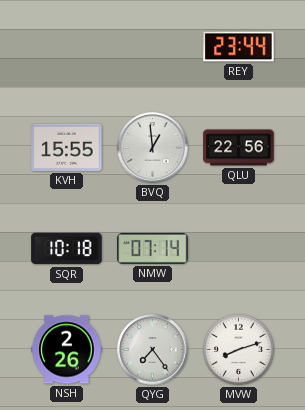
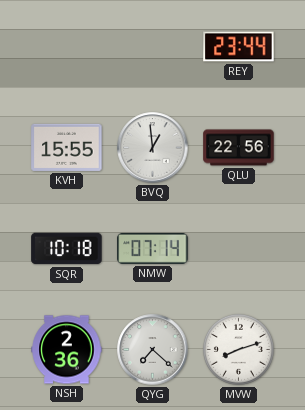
NSH: 2:26 -> 2:36 (67, 350)
QYG: 7:24 -> 7:22 (153, 350)
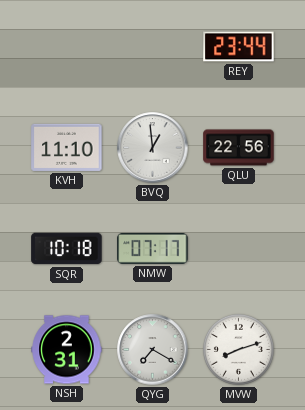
KVH: 15:55 -> 11:10 (67, 147)
NMW: 07:14 -> 07:17 (153, 248)
NSH: 2:36 -> 2:31 (67, 350)
QYG: 7:22 -> 7:20 (153, 350)
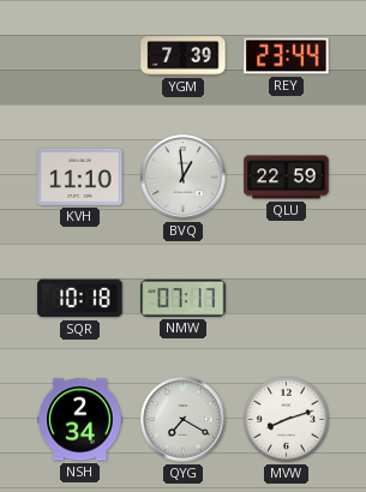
YGM: none -> 7:39 (184, 56)
QLU: 22:56 -> 22:59 (287, 178)
NSH: 2:31 -> 2:34 (80, 420)
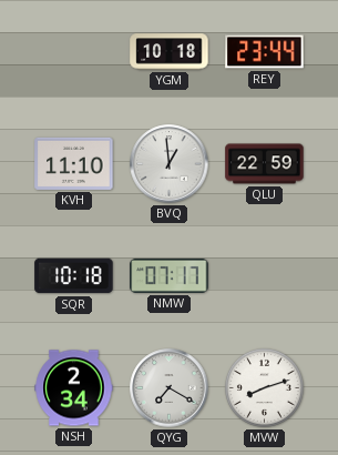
YGM: 7:39 -> 10:18 (170, 52)
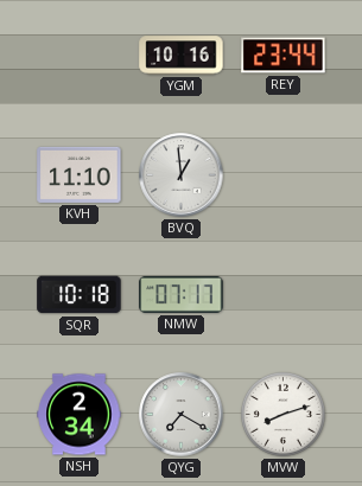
YGM: 10:18 -> 10:16 (182, 56)
QLU: 22:59 -> none (265, 164)
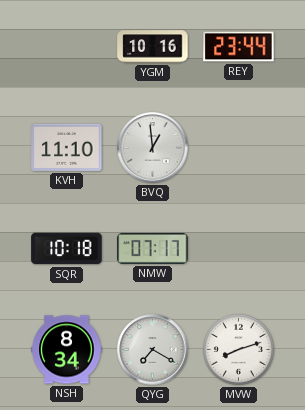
NSH: 2:34 -> 8:34 (67, 350)
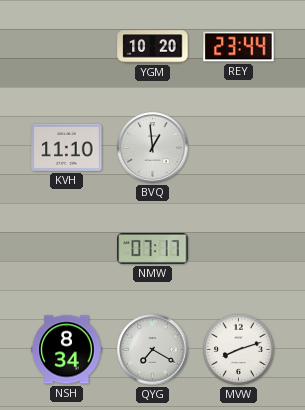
YGM: 10:16 -> 10:20 (153, 47)
SQR: 10:18 -> none (67, 249)
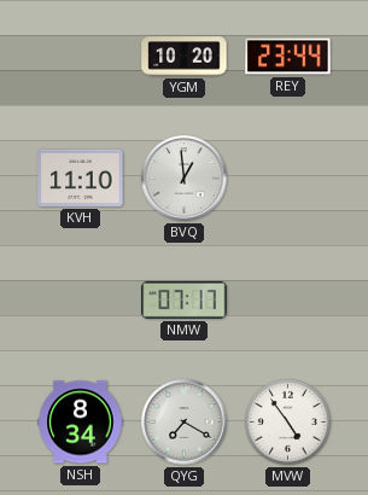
MVW: 8:12 -> 4:54 (287, 421)
